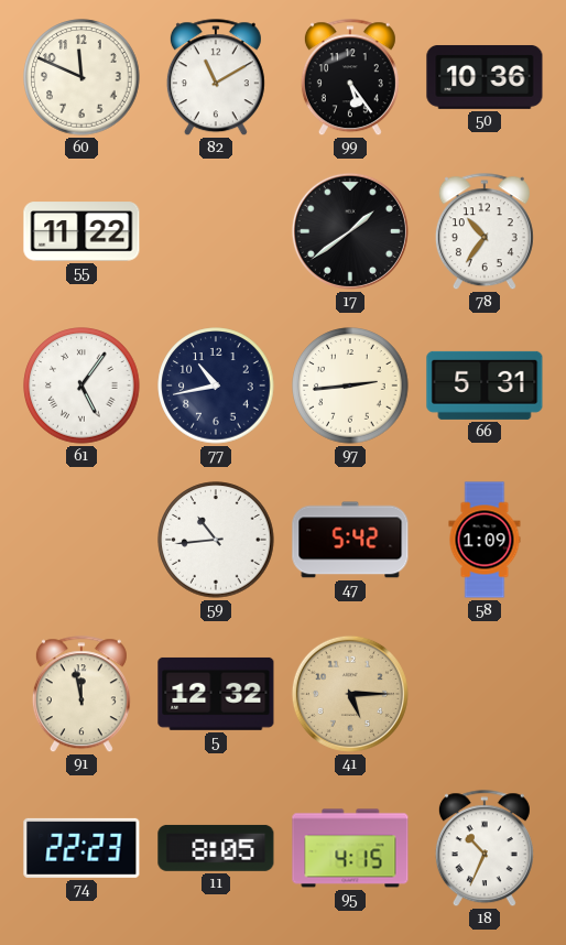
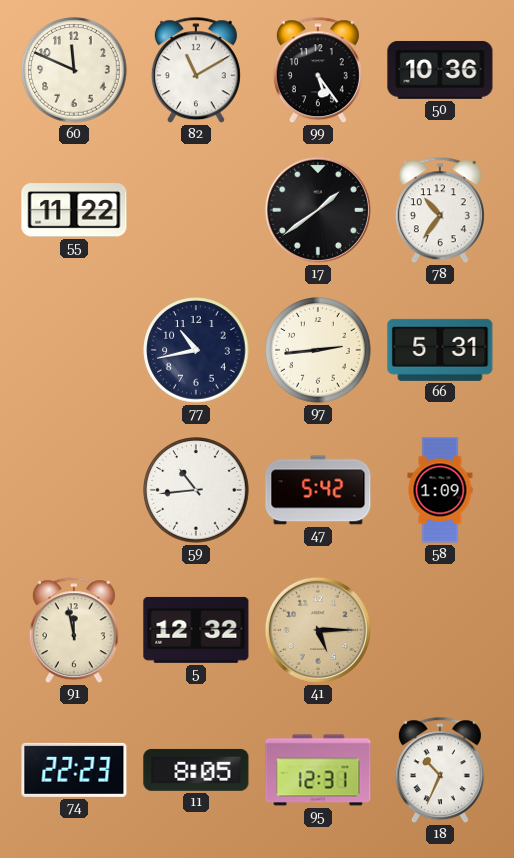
61: 5:06 -> none (81, 385)
95: 4:15 -> 12:31 (318, 770)
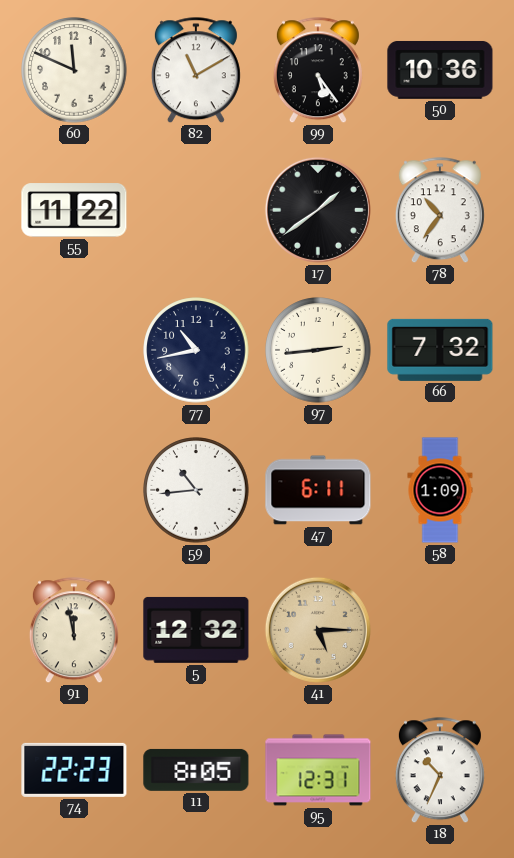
66: 5:31 -> 7:32 (440, 350)
47: 5:42 -> 6:11 (318, 490)
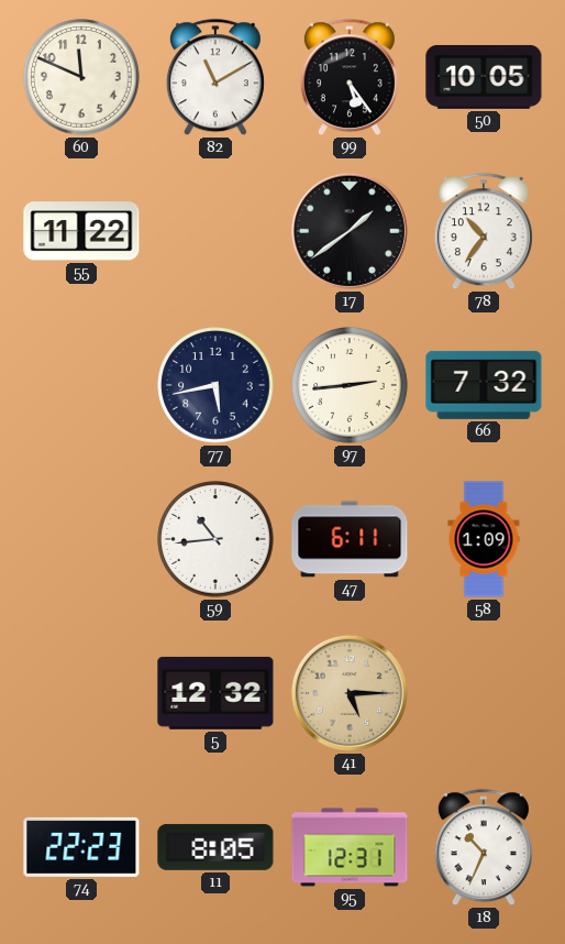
50: 10:36 -> 10:05 (484, 77)
77: 10:43 -> 5:43 (215, 385)
91: 11:58 -> none (74, 631)
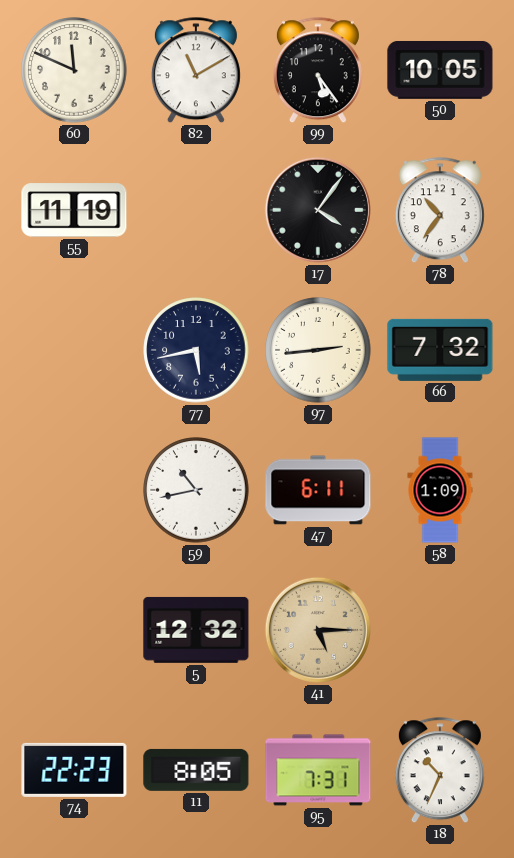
55: 11:22 -> 11:19 (74, 210)
17: 1:39 -> 4:06 (318, 210)
59: 10:44 -> 10:43 (196, 490)
95: 12:31 -> 7:31 (318, 770)
